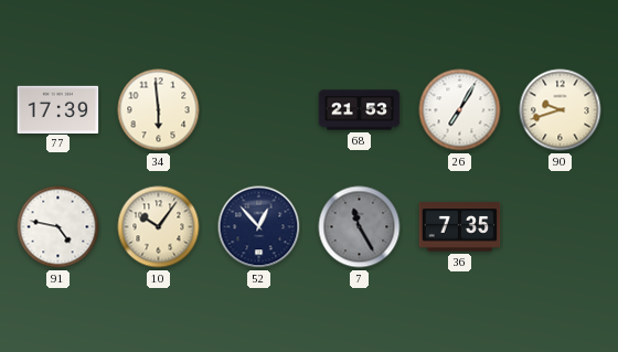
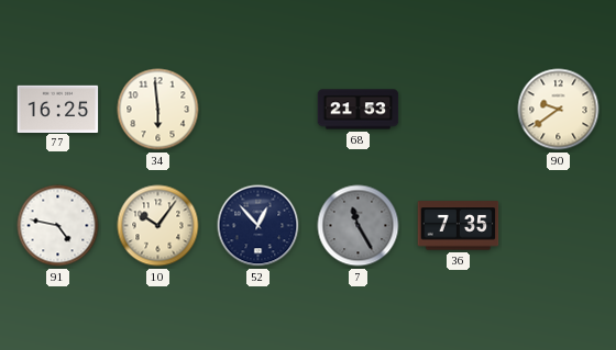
77: 17:39 -> 16:25 (58, 109)
26: 7:05 -> none (460, 110)
90: 9:42 -> 9:39 (559, 110)
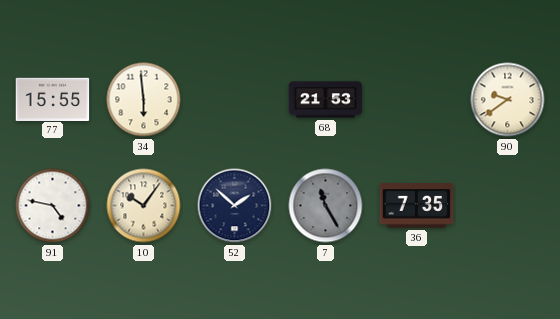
77: 16:25 -> 15:55 (53, 99)
52: 12:53 -> 1:52 (235, 206)
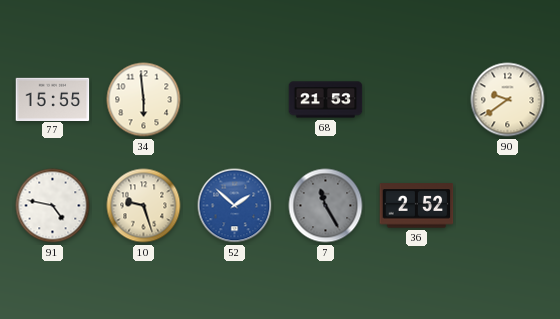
10: 10:06 -> 9:27 (144, 206)
52 dial: navy -> blue (235, 206)
36: 7:35 -> 2:52 (417, 206)
